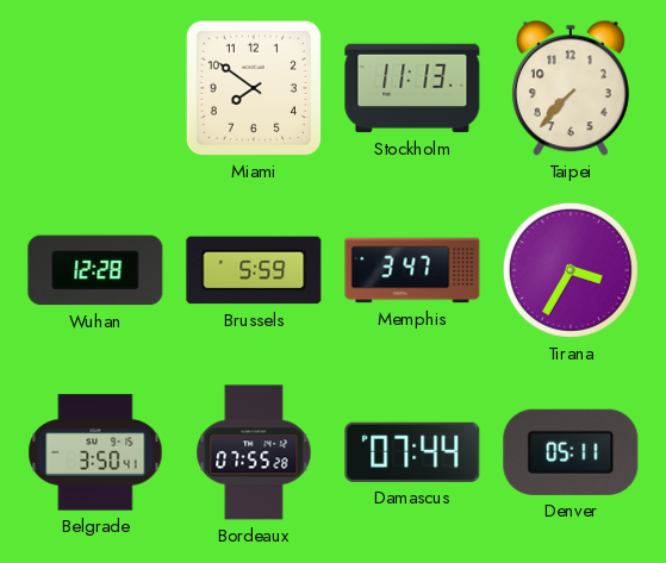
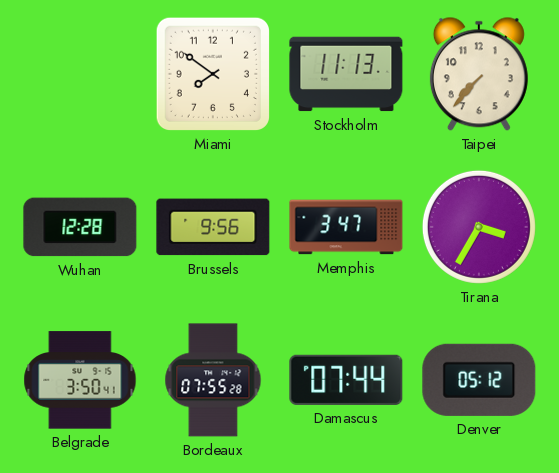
Brussels: 5:59 -> 9:56 (213, 227)
Denver: 05:11 -> 05:12 (479, 380)
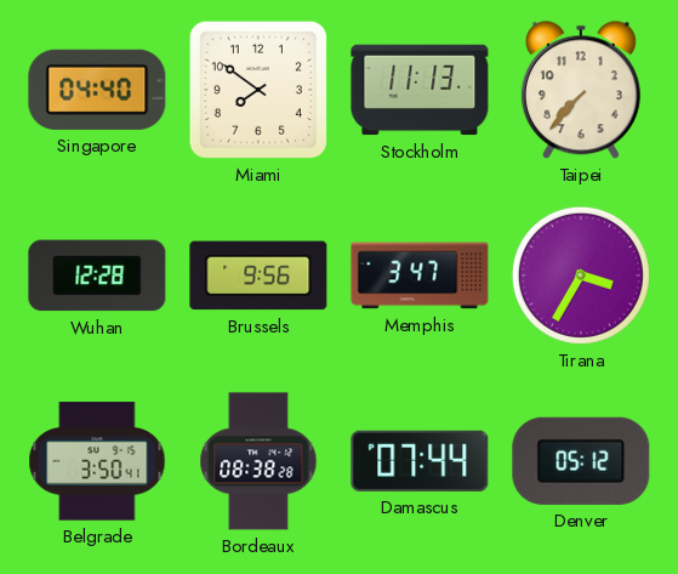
Singapore: none -> 04:40 (97, 90)
Bordeaux: 07:55 -> 08:38 (258, 461)
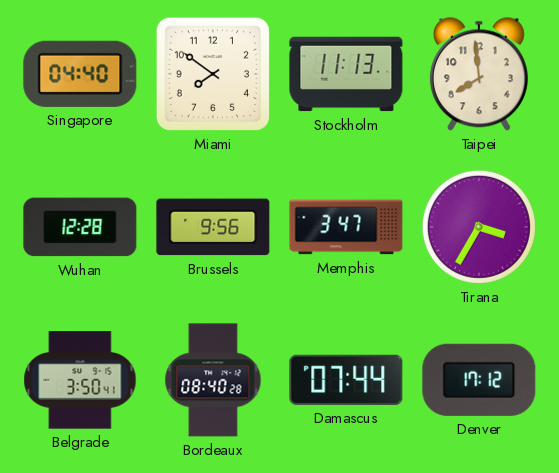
Taipei: 7:37 -> 7:59 (479, 74)
Bordeaux: 08:38 -> 08:40 (213, 380)
Denver: 05:12 -> 17:12 (479, 380)
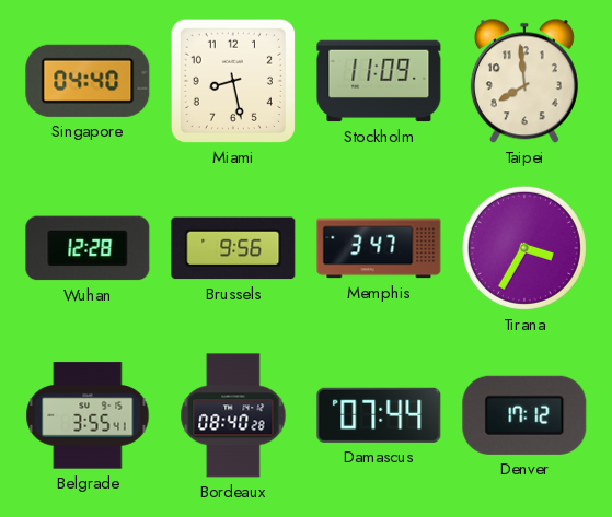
Miami: 7:51 -> 8:28 (233, 81)
Stockholm: 11:13 -> 11:09 (379, 81)
Belgrade: 3:50 -> 3:55 (88, 415)
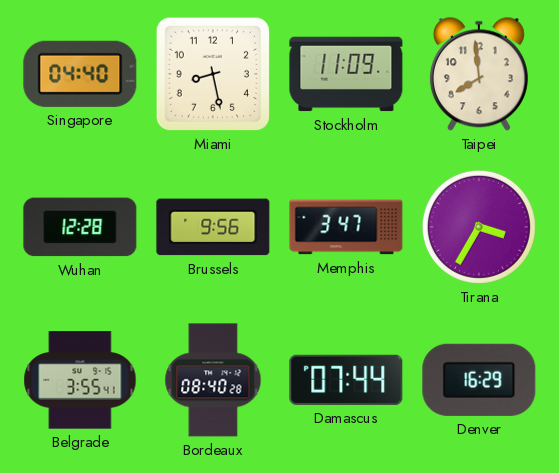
Denver: 17:12 -> 16:29 (479, 380)
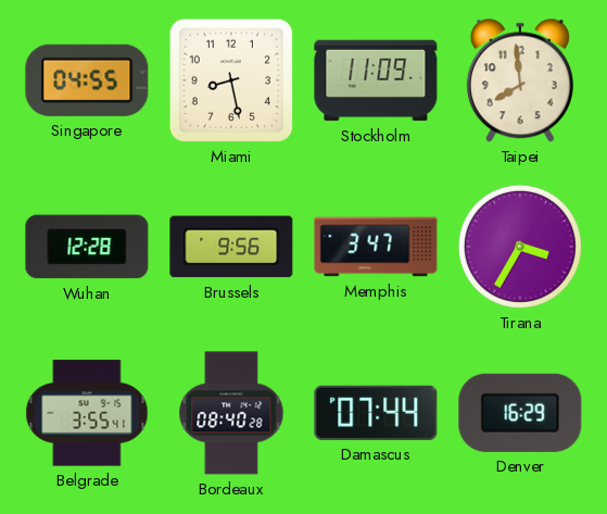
Singapore: 04:40 -> 04:55 (87, 80)
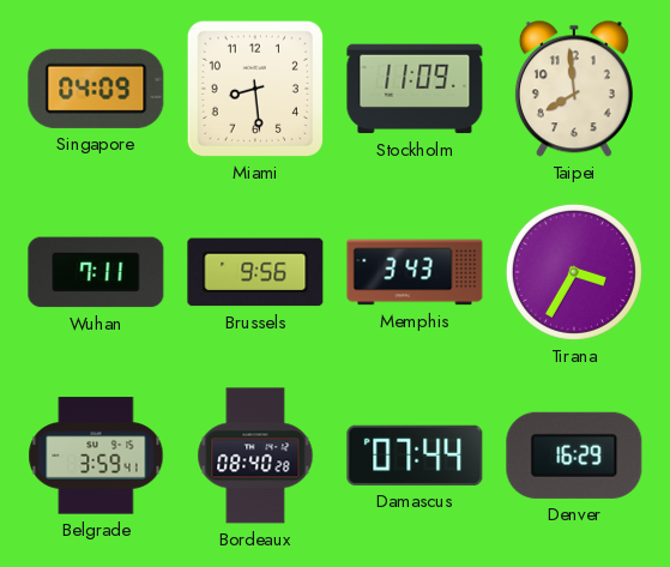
Singapore: 04:55 -> 04:09 (96, 89)
Miami: 8:28 -> 8:29 (255, 89)
Wuhan: 12:28 -> 7:11 (96, 272)
Memphis: 3:47 -> 3:43 (415, 272)
Belgrade: 3:55 -> 3:59 (96, 456)
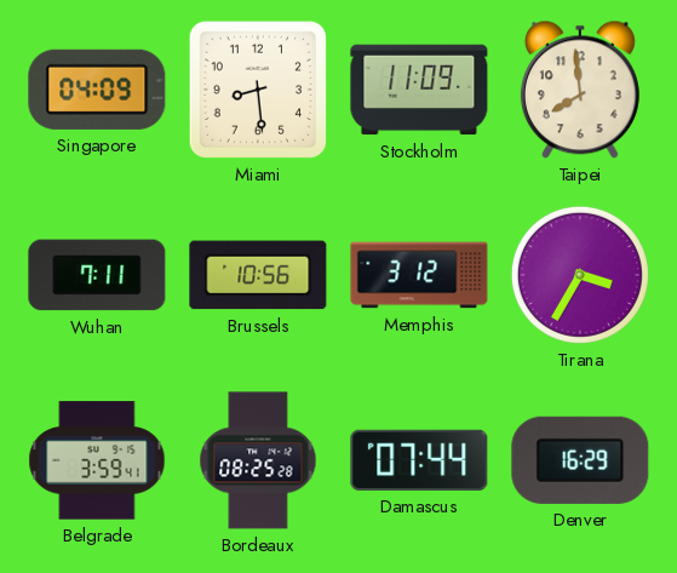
Brussels: 9:56 -> 10:56 (258, 275)
Memphis: 3:43 -> 3:12 (419, 275)
Bordeaux: 08:40 -> 08:25 (258, 460)
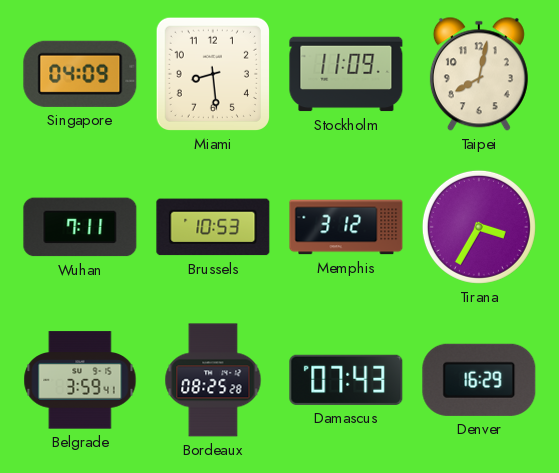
Taipei: 7:59 -> 8:02 (479, 74)
Brussels: 10:56 -> 10:53 (213, 227)
Damascus: 07:44 -> 07:43 (346, 380)
